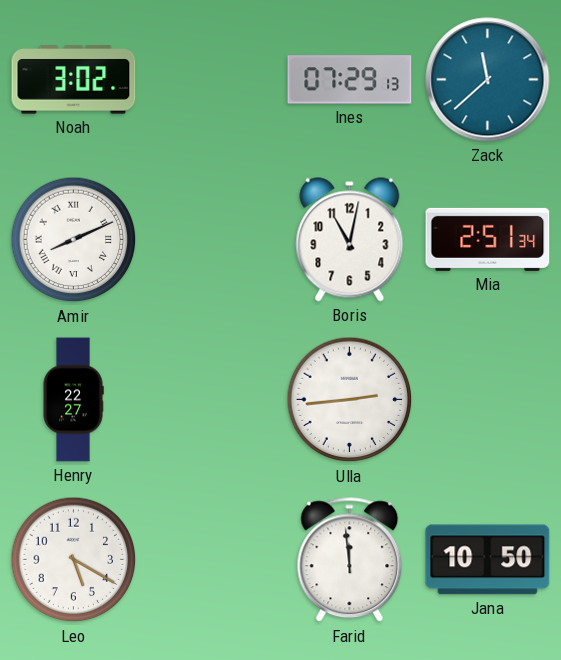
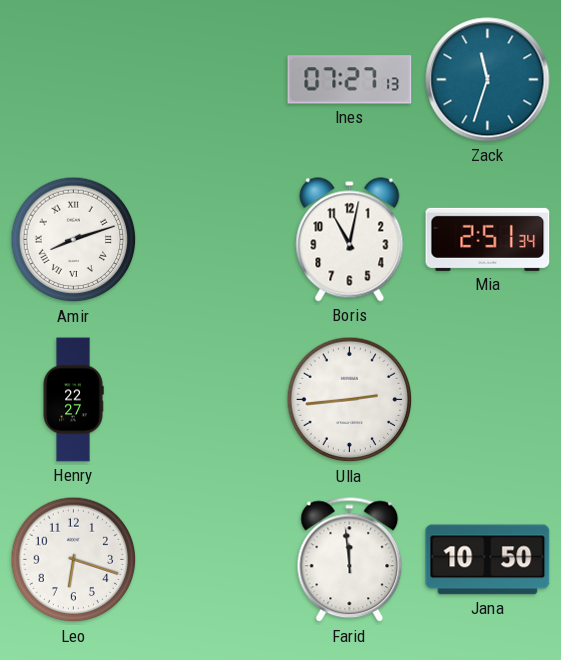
Noah: 3:02 -> none (74, 80)
Ines: 07:29 -> 07:27 (350, 80)
Zack: 11:38 -> 11:33 (488, 80)
Amir: 8:11 -> 8:12 (74, 240)
Leo: 5:20 -> 6:18 (74, 560)
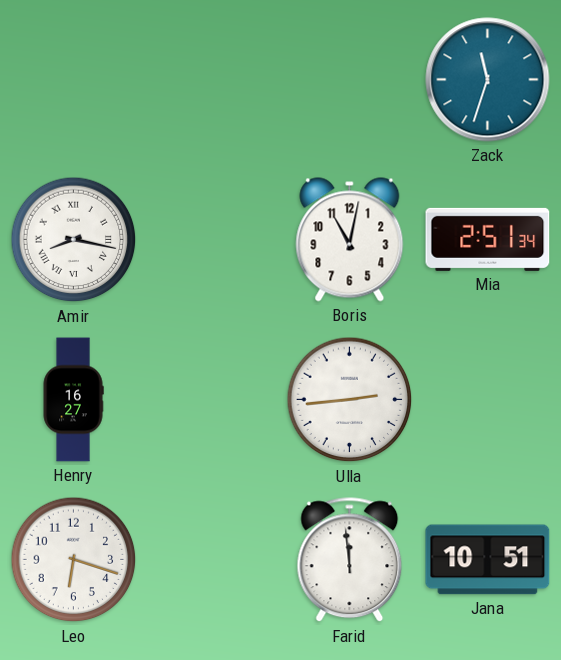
Ines: 07:27 -> none (350, 80)
Amir: 8:12 -> 8:17 (74, 240)
Henry: 22:27 -> 16:27 (73, 400)
Jana: 10:50 -> 10:51 (488, 560)
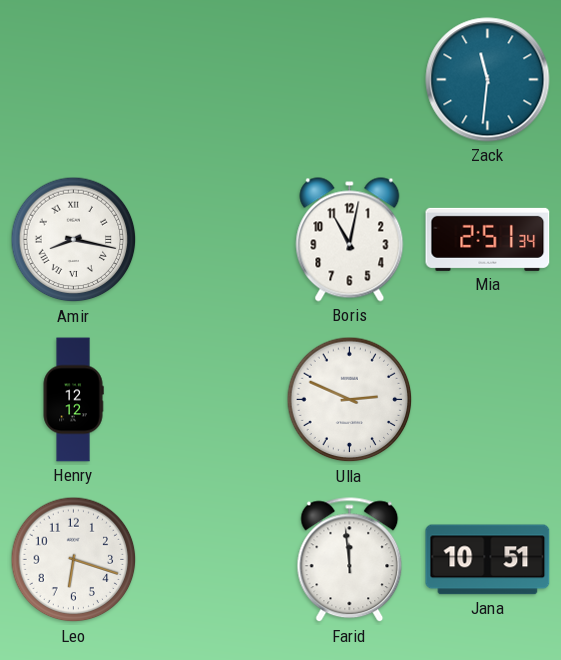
Zack: 11:33 -> 11:31 (488, 80)
Henry: 16:27 -> 12:12 (73, 400)
Ulla: 2:44 -> 2:49 (350, 400)
